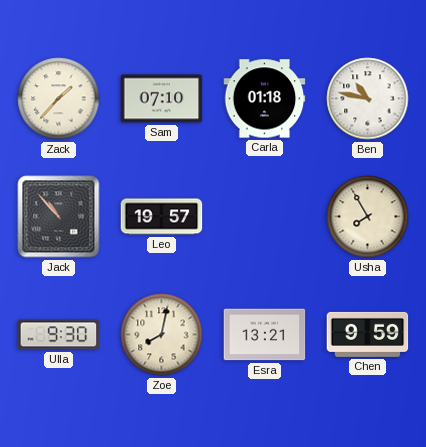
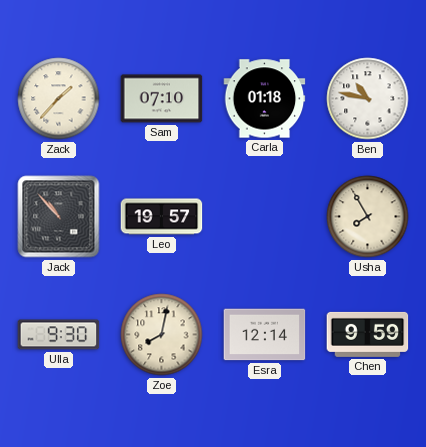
Esra: 13:21 -> 12:14 (265, 335)
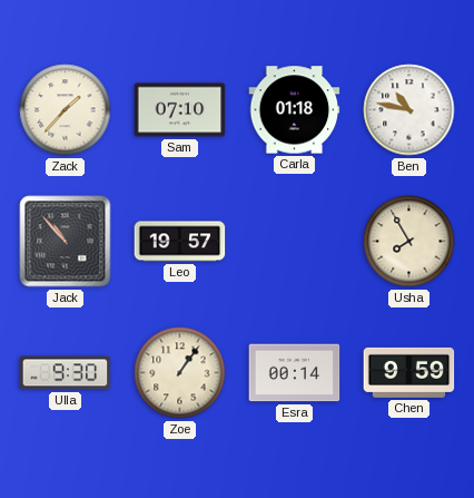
Zoe: 8:02 -> 1:06 (180, 373)
Esra: 12:14 -> 00:14 (295, 373)
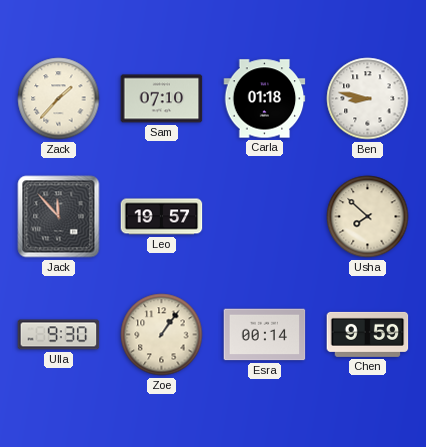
Ben: 10:47 -> 8:47 (368, 99)
Jack: 10:53 -> 11:53 (59, 217)
Usha: 7:55 -> 7:52 (368, 217)
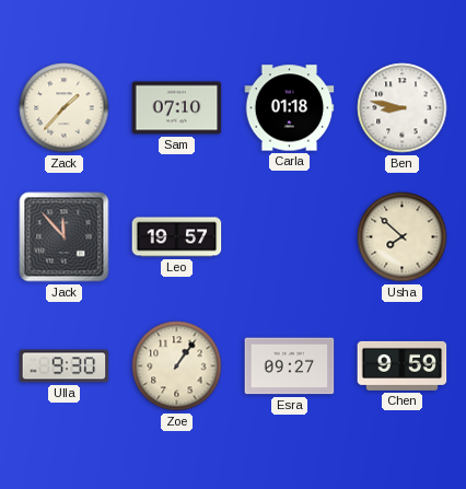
Esra: 00:14 -> 09:27 (290, 366)
